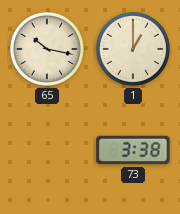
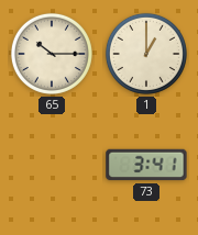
65: 10:17 -> 10:15 (52, 54)
73: 3:38 -> 3:41 (146, 165)
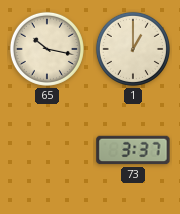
65: 10:15 -> 10:17 (47, 49)
73: 3:41 -> 3:37 (133, 150)
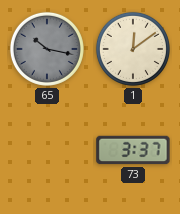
65 dial: cream -> grey (47, 49)
1: 1:00 -> 12:09 (133, 49)
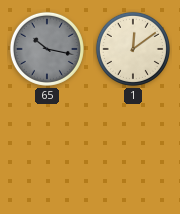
73: 3:37 -> none (133, 150)
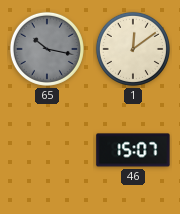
46: none -> 15:07 (133, 150)
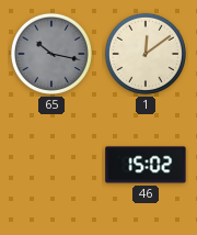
46: 15:07 -> 15:02 (146, 165)
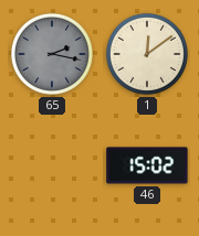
65: 10:17 -> 2:17 (52, 54)
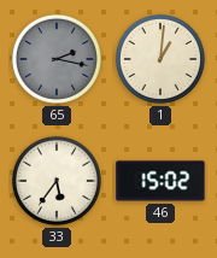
1: 12:09 -> 1:01 (160, 59)
33: none -> 5:36 (57, 181)
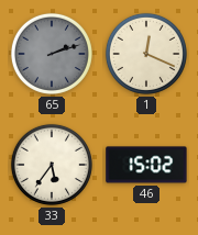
65: 2:17 -> 2:12 (52, 54)
1: 1:01 -> 12:19 (146, 54)
